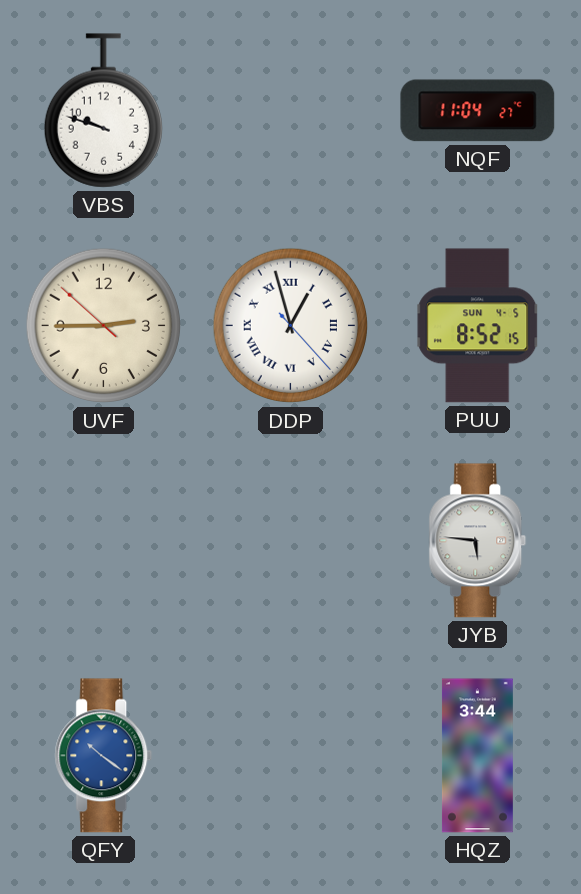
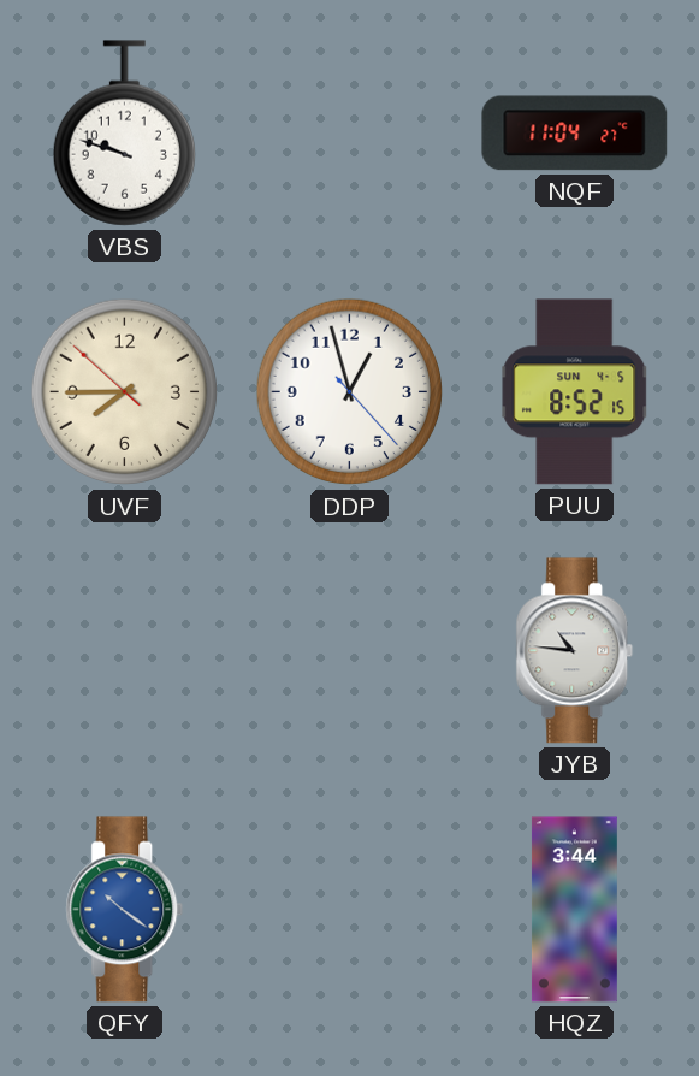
UVF: 2:44 -> 7:44 (125, 392)
DDP numerals: Roman -> Arabic (350, 392)
JYB: 5:46 -> 10:46 (575, 651)
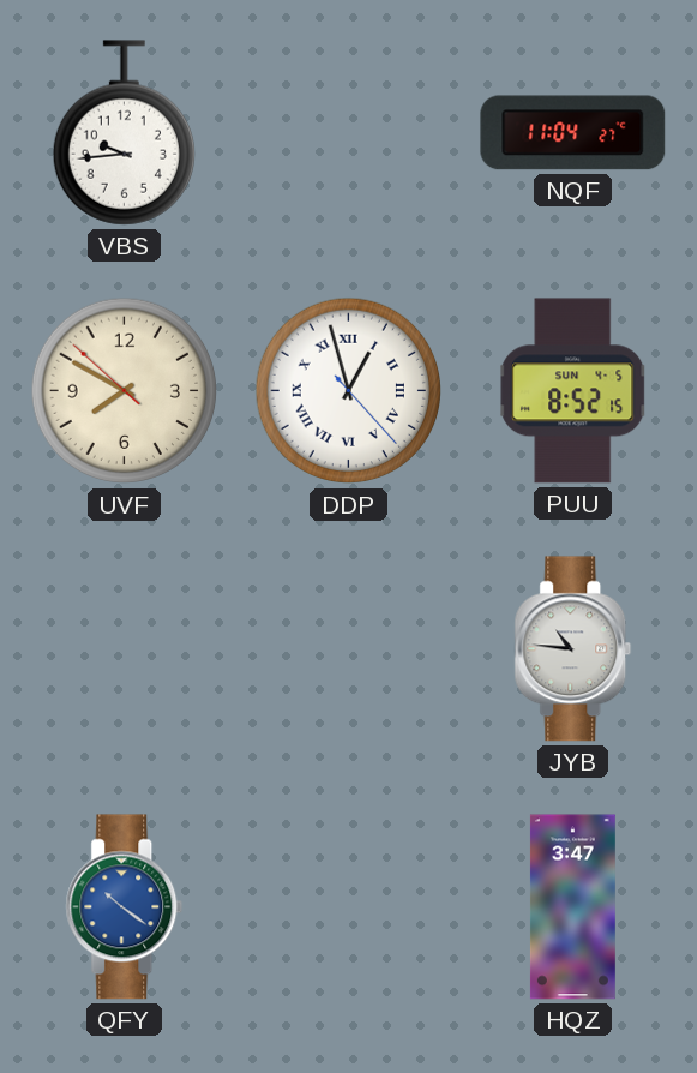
VBS: 9:48 -> 9:44 (124, 133)
UVF: 7:44 -> 7:49 (125, 391)
DDP numerals: Arabic -> Roman (349, 391)
HQZ: 3:44 -> 3:47 (572, 907)
